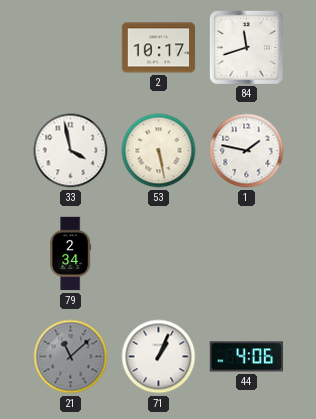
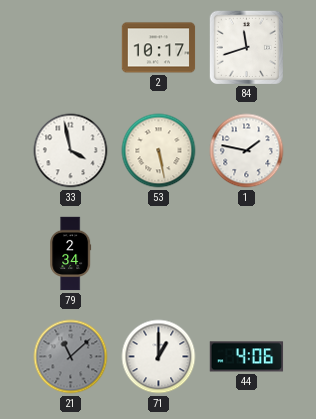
71: 1:04 -> 1:00 (159, 357)
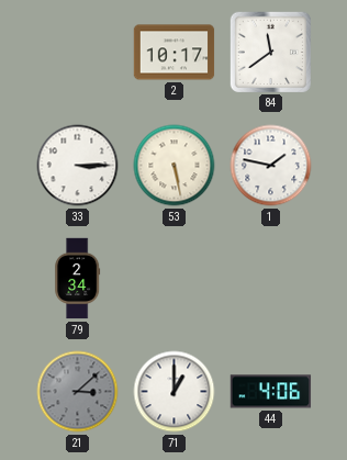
84: 11:42 -> 11:39 (270, 52)
33: 3:58 -> 3:15 (78, 166)
21: 11:08 -> 3:08 (78, 392)
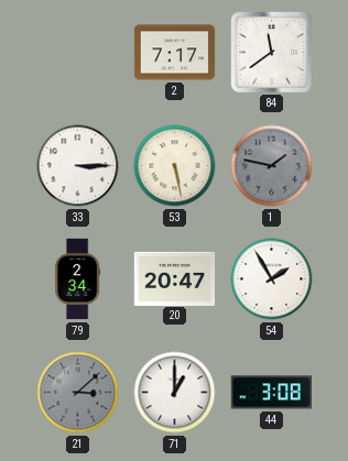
2: 10:17 -> 7:17 (175, 53)
1 dial: white -> grey (272, 166)
20: none -> 20:47 (175, 278)
54: none -> 1:55 (272, 279)
44: 4:06 -> 3:08 (272, 393)
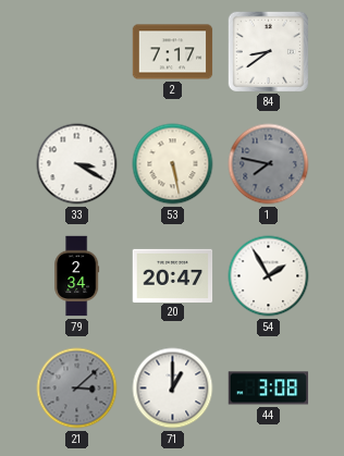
84: 11:39 -> 8:39 (268, 51)
33: 3:15 -> 3:20 (77, 164)
1: 1:47 -> 7:47 (269, 164)
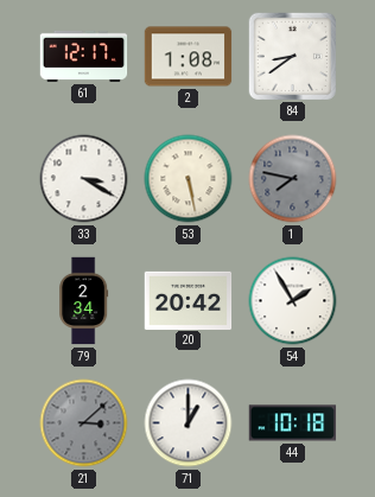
61: none -> 12:17 (84, 56)
2: 7:17 -> 1:08 (189, 57)
20: 20:47 -> 20:42 (189, 300)
44: 3:08 -> 10:18 (293, 423)
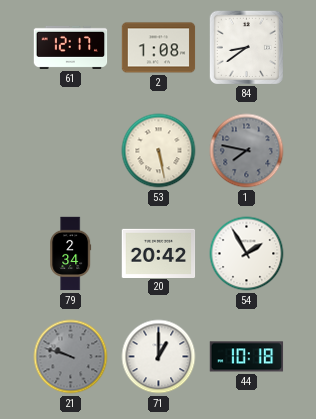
33: 3:20 -> none (84, 179)
21: 3:08 -> 9:48 (71, 357)
